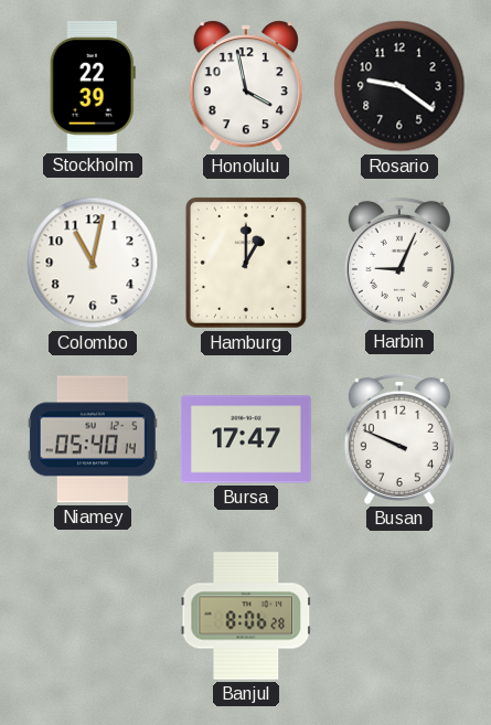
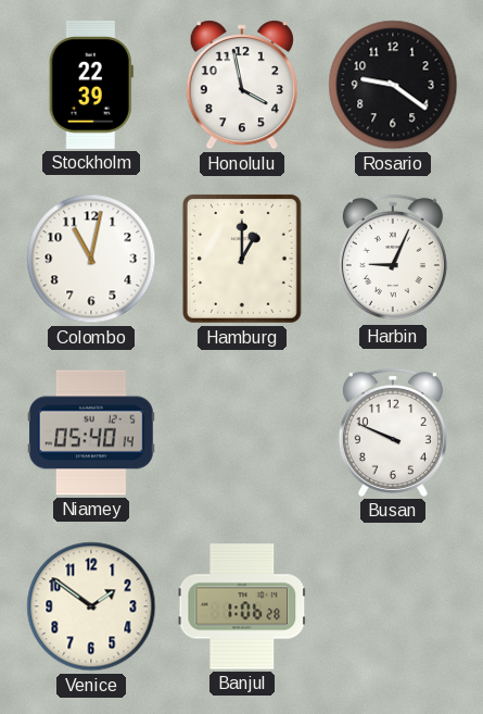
Bursa: 17:47 -> none (246, 439)
Venice: none -> 1:51 (91, 606)
Banjul: 8:06 -> 1:06 (242, 606)
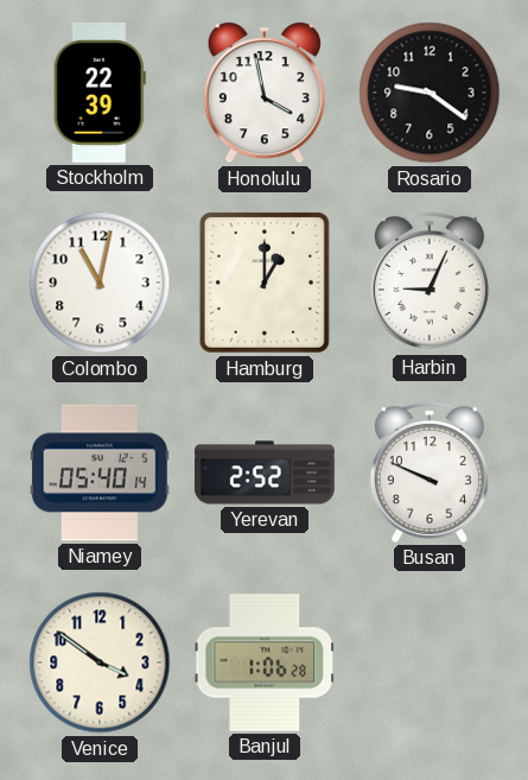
Yerevan: none -> 2:52 (265, 473)
Venice: 1:51 -> 3:51 (100, 662)
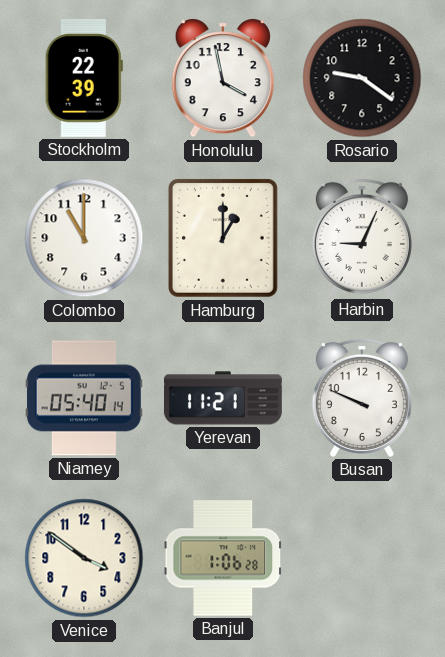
Colombo: 11:02 -> 11:00 (84, 238)
Yerevan: 2:52 -> 11:21 (223, 398)
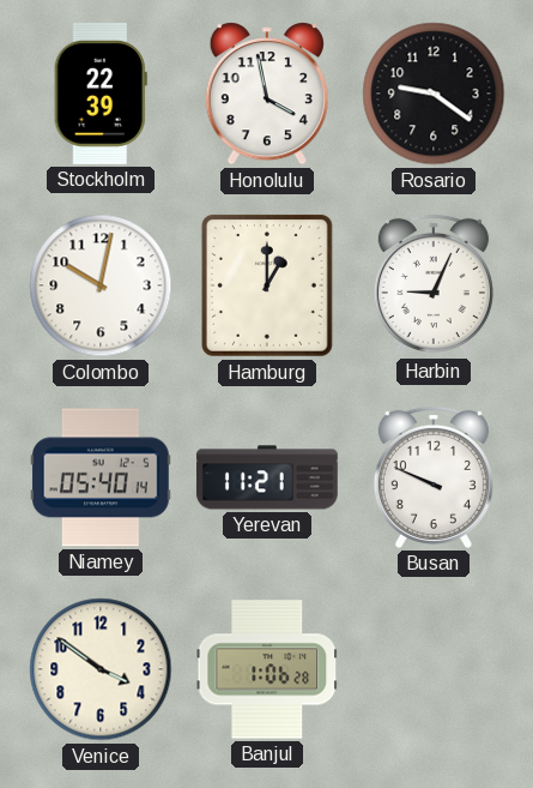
Colombo: 11:00 -> 10:02 (101, 285)
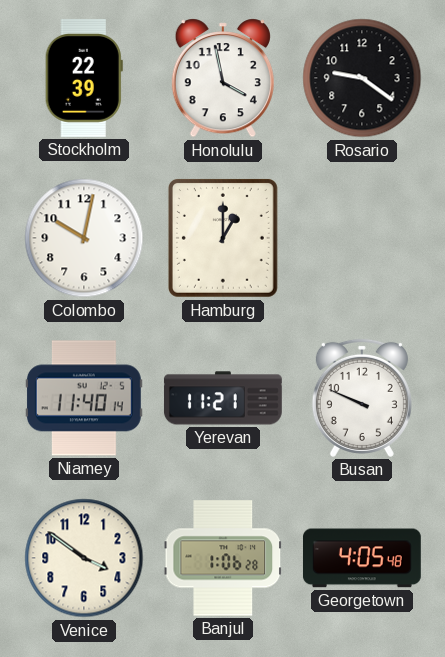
Harbin: 9:04 -> none (434, 285)
Niamey: 05:40 -> 11:40 (84, 398)
Georgetown: none -> 4:05 (362, 558)
